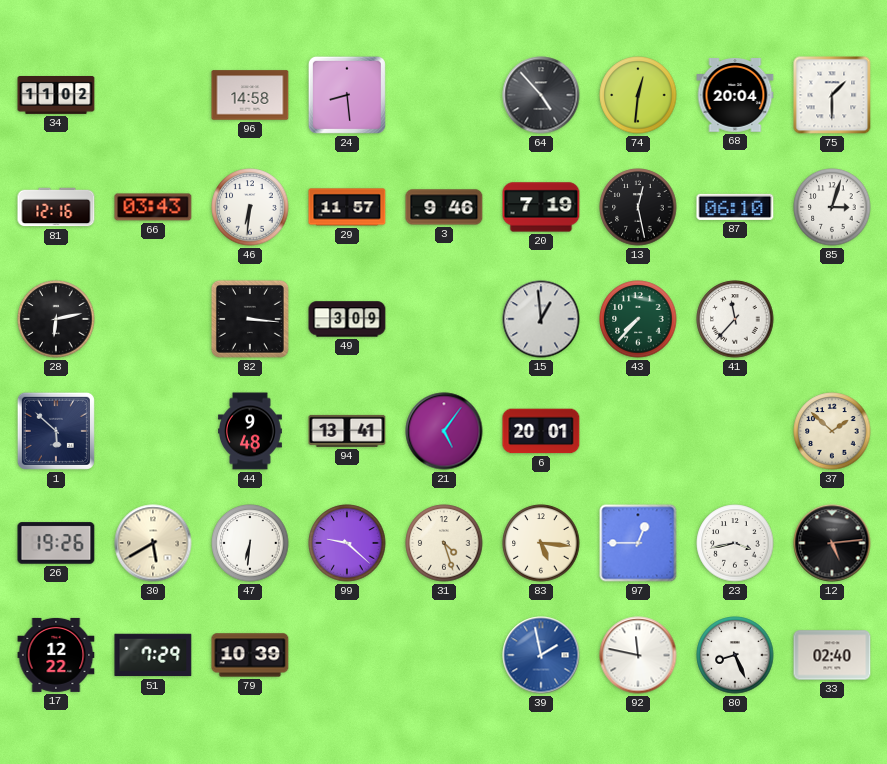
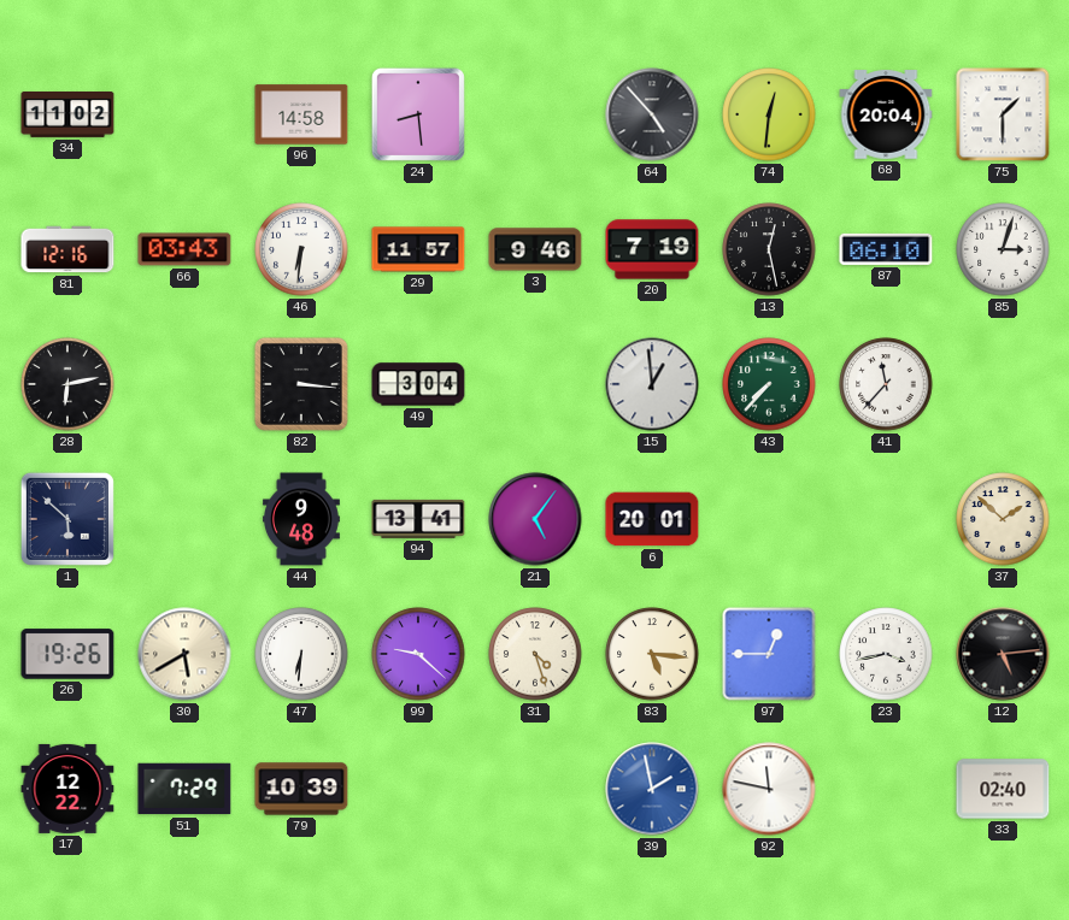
49: 3:09 -> 3:04 (418, 384)
80: 8:26 -> none (735, 655)
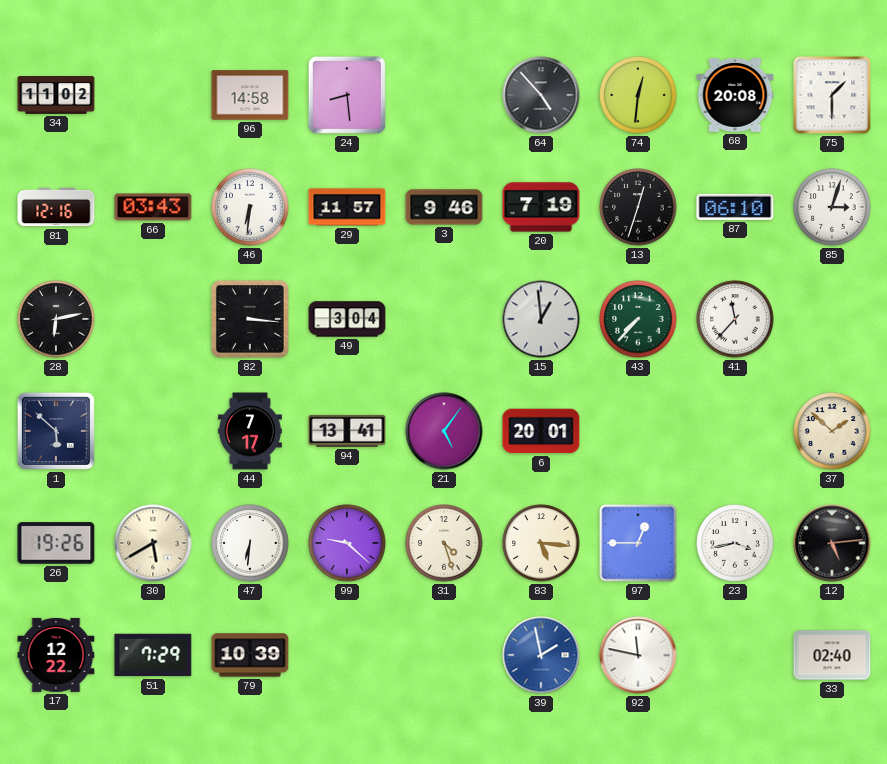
68: 20:04 -> 20:08 (735, 95)
13: 12:28 -> 12:33 (638, 207)
44: 9:48 -> 7:17 (251, 431)
